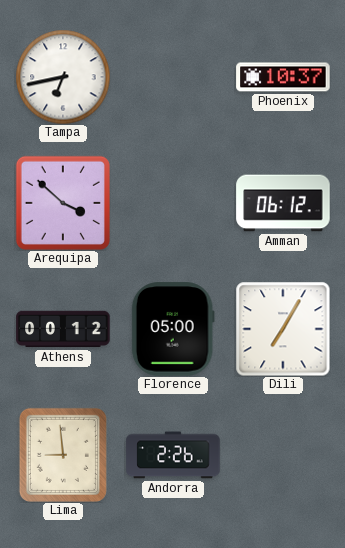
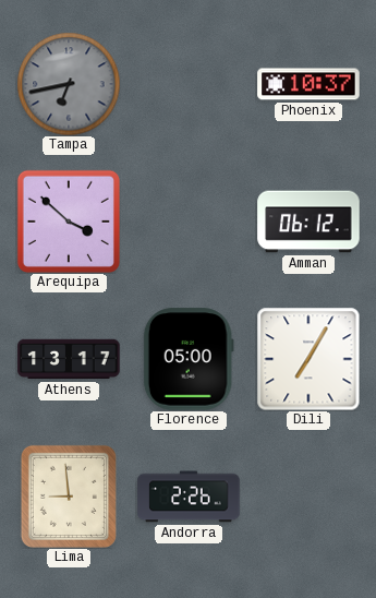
Tampa dial: white -> grey (69, 84)
Athens: 00:12 -> 13:17 (69, 359)
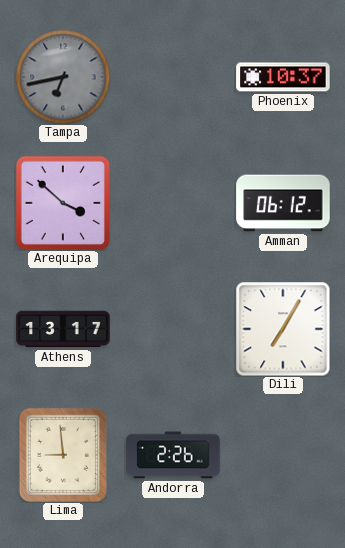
Florence: 05:00 -> none (189, 359)
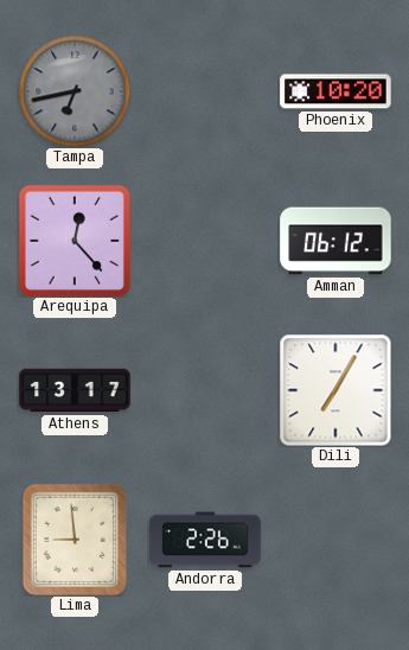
Phoenix: 10:37 -> 10:20 (335, 91)
Arequipa: 3:52 -> 12:23 (75, 241)
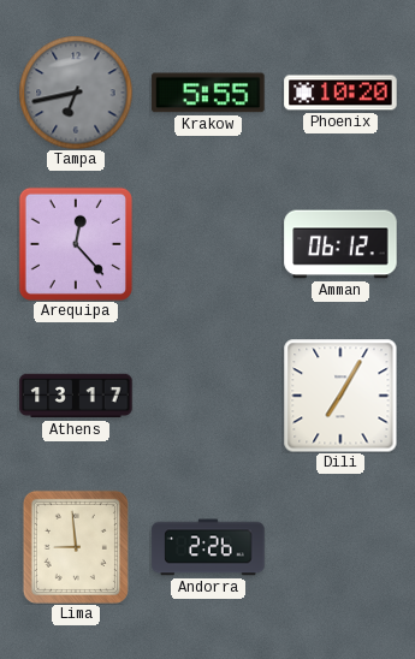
Krakow: none -> 5:55 (208, 93)
